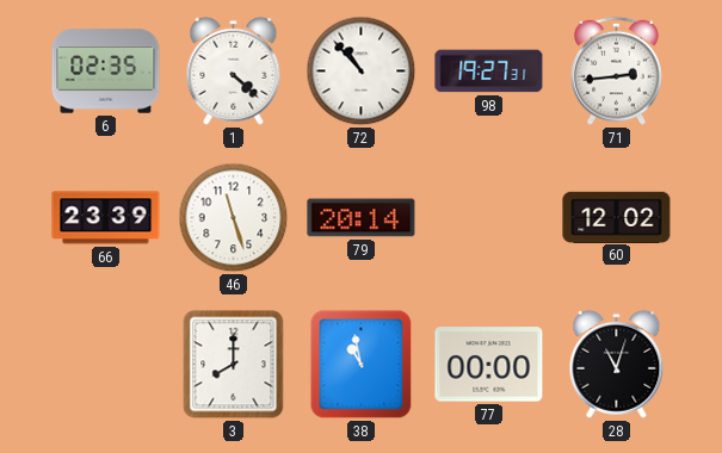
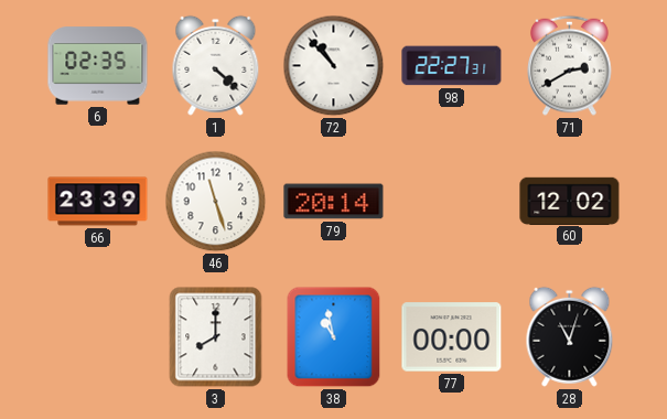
98: 19:27 -> 22:27 (452, 66)
71: 2:44 -> 2:40 (570, 65)
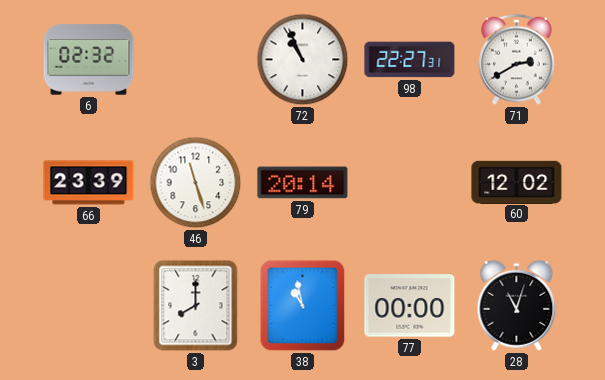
6: 02:35 -> 02:32 (89, 60)
1: 4:22 -> none (216, 65)
72: 10:53 -> 10:56 (303, 60)
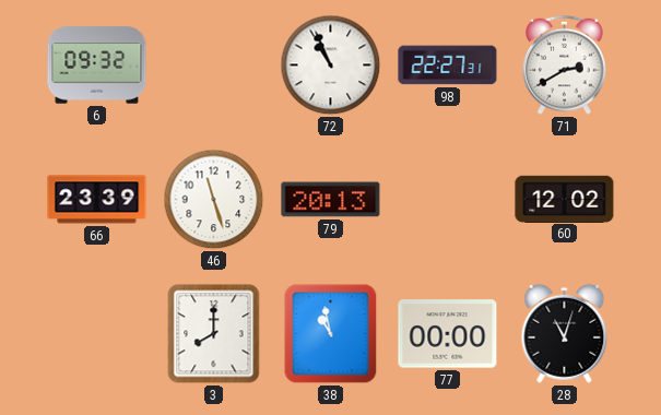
6: 02:32 -> 09:32 (97, 66)
79: 20:14 -> 20:13 (331, 200)
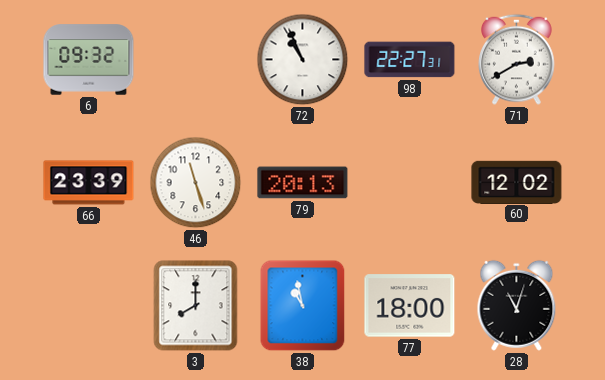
77: 00:00 -> 18:00 (410, 306)
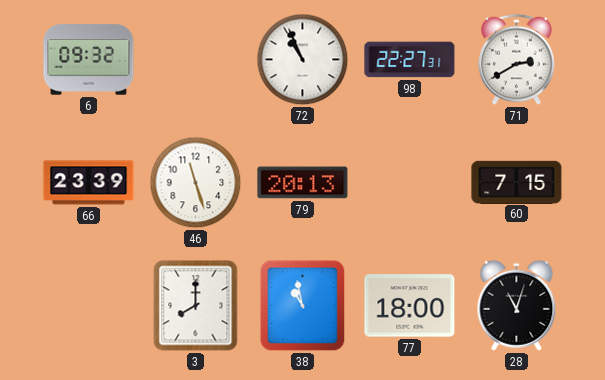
60: 12:02 -> 7:15 (517, 182)
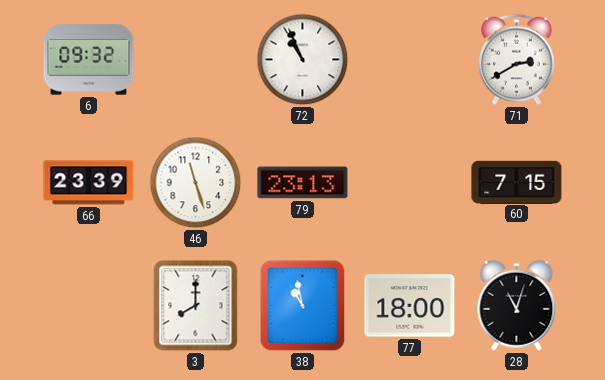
98: 22:27 -> none (410, 60)
79: 20:13 -> 23:13 (303, 183)
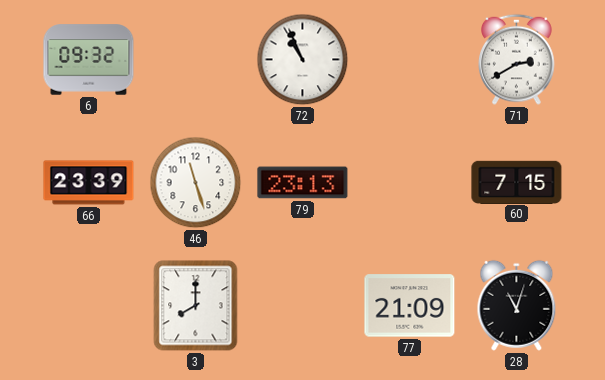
38: 10:58 -> none (303, 306)
77: 18:00 -> 21:09 (410, 306)
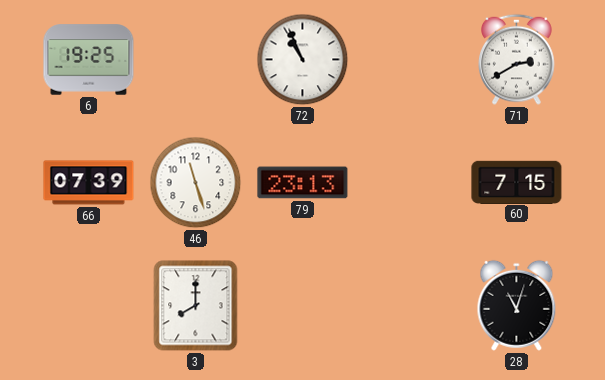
6: 09:32 -> 19:25 (89, 60)
66: 23:39 -> 07:39 (89, 183)
77: 21:09 -> none (410, 306)
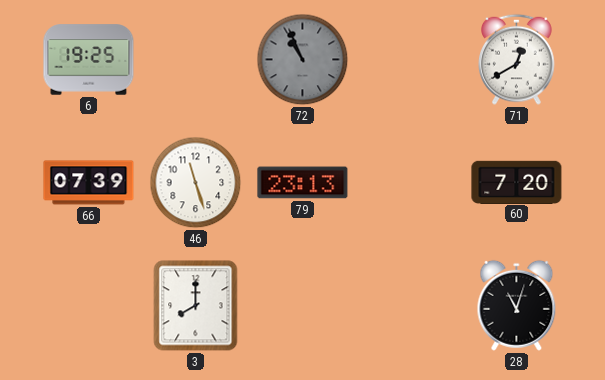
72 dial: white -> grey (303, 60)
71: 2:40 -> 12:40 (517, 59)
60: 7:15 -> 7:20 (517, 182)
